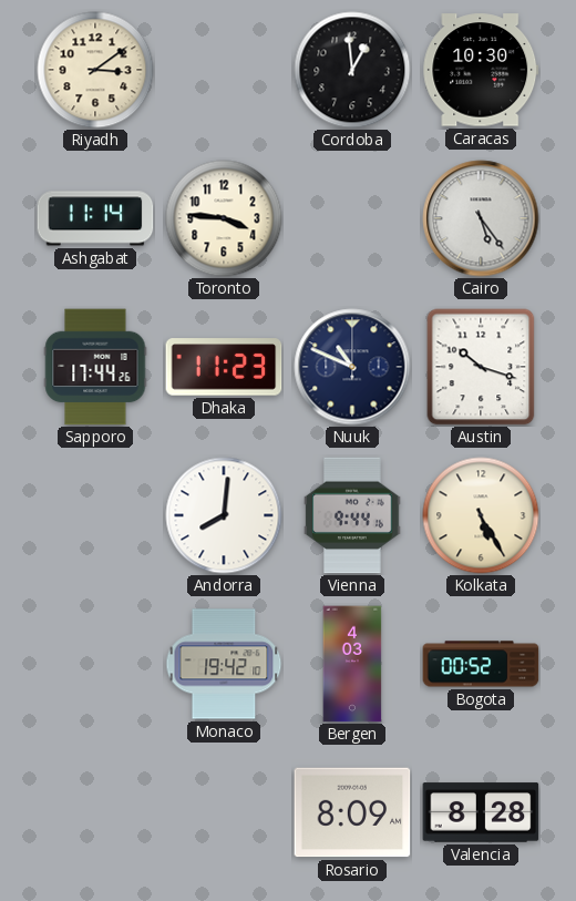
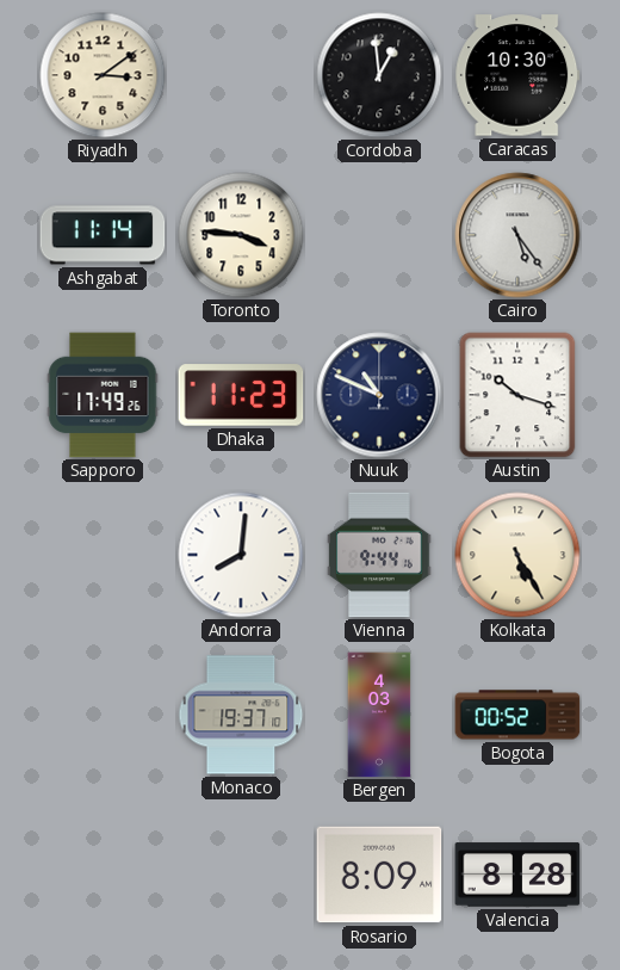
Sapporo: 17:44 -> 17:49 (103, 395)
Monaco: 19:42 -> 19:37 (241, 715)
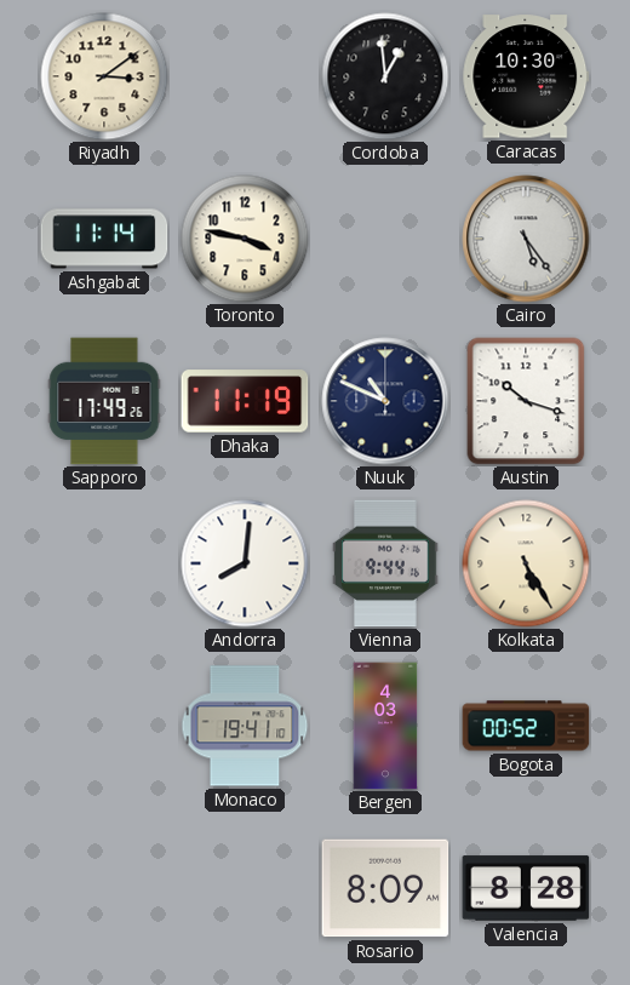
Toronto: 3:46 -> 3:47 (245, 239)
Dhaka: 11:23 -> 11:19 (245, 401)
Monaco: 19:37 -> 19:41 (245, 726)
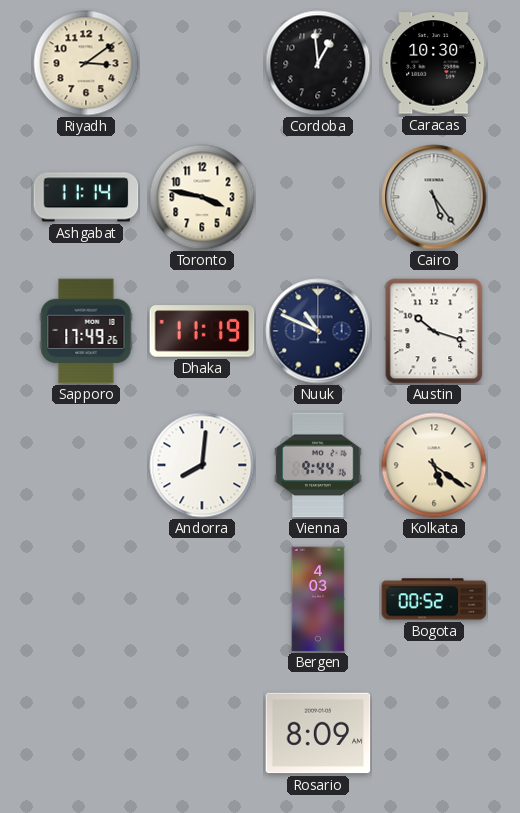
Kolkata: 5:25 -> 5:21 (434, 465)
Monaco: 19:41 -> none (245, 726)
Valencia: 8:28 -> none (526, 888)
